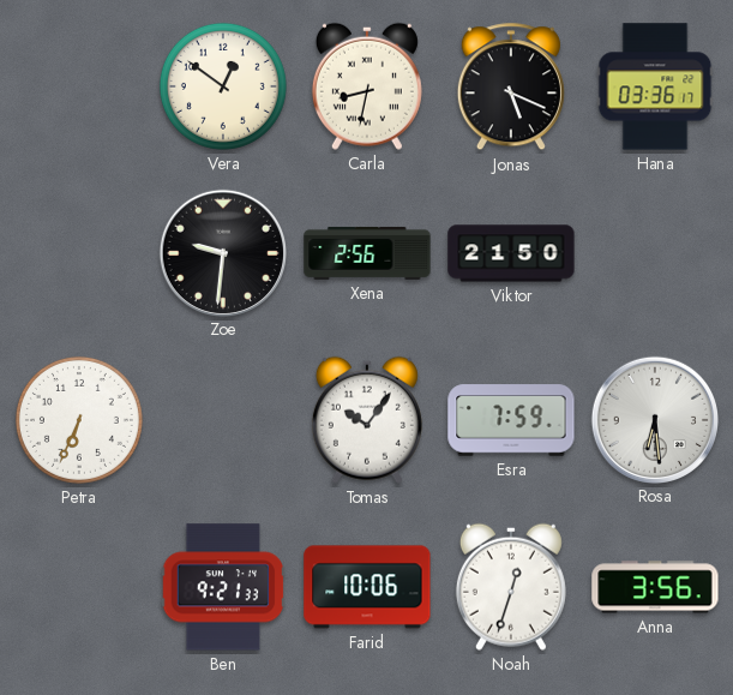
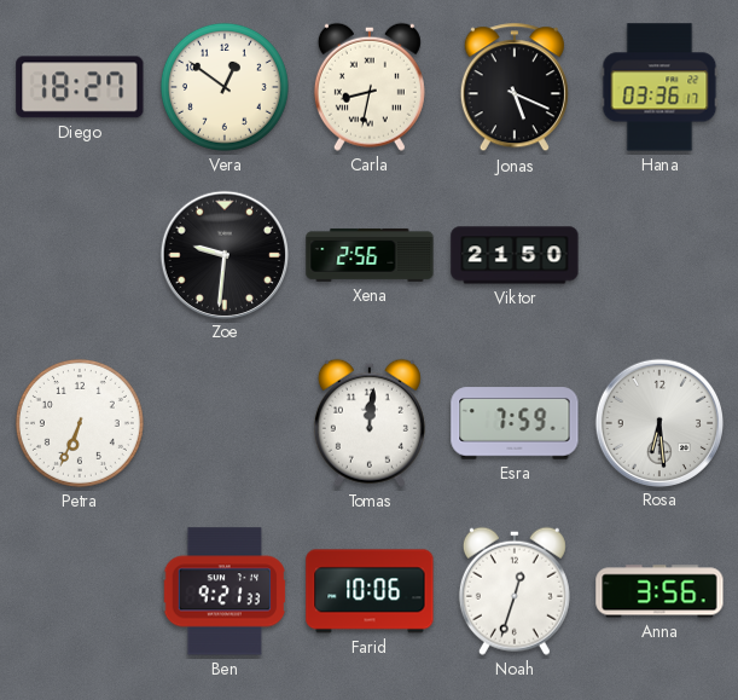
Diego: none -> 18:27 (80, 87)
Tomas: 10:06 -> 12:01 (370, 423)
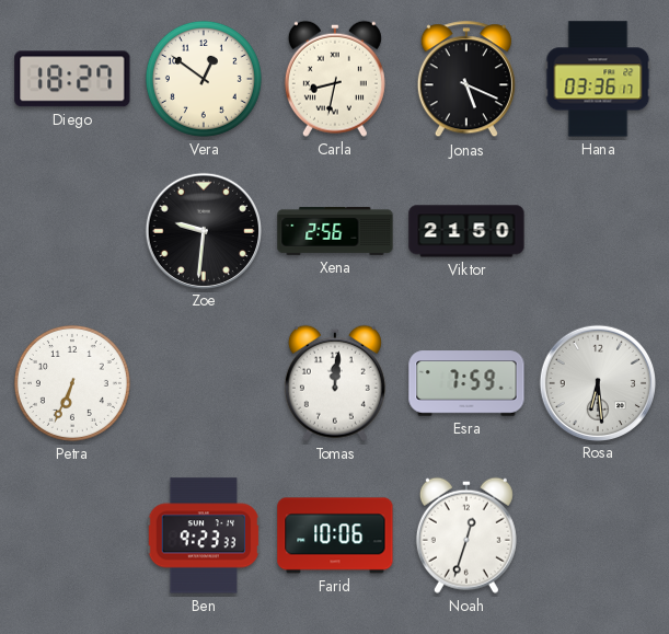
Ben: 9:21 -> 9:23 (203, 535)
Anna: 3:56 -> none (659, 591)
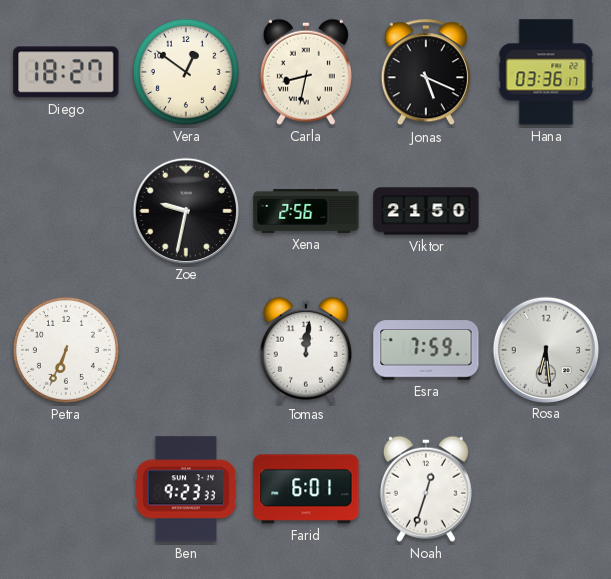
Zoe: 9:31 -> 9:32 (185, 210)
Farid: 10:06 -> 6:01 (306, 489)
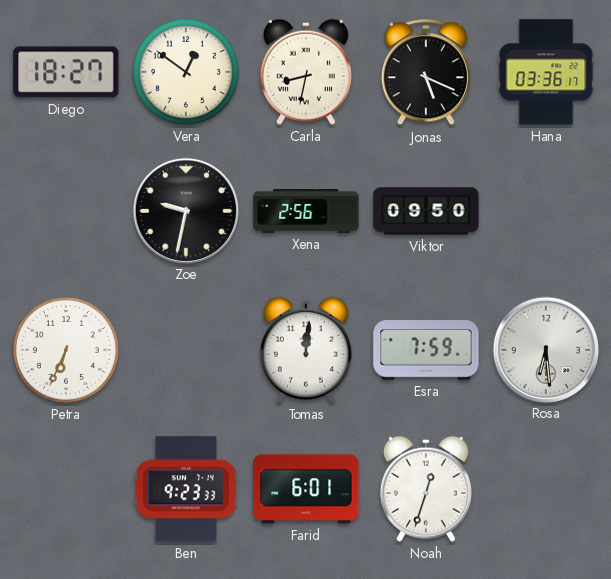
Viktor: 21:50 -> 09:50 (426, 211)
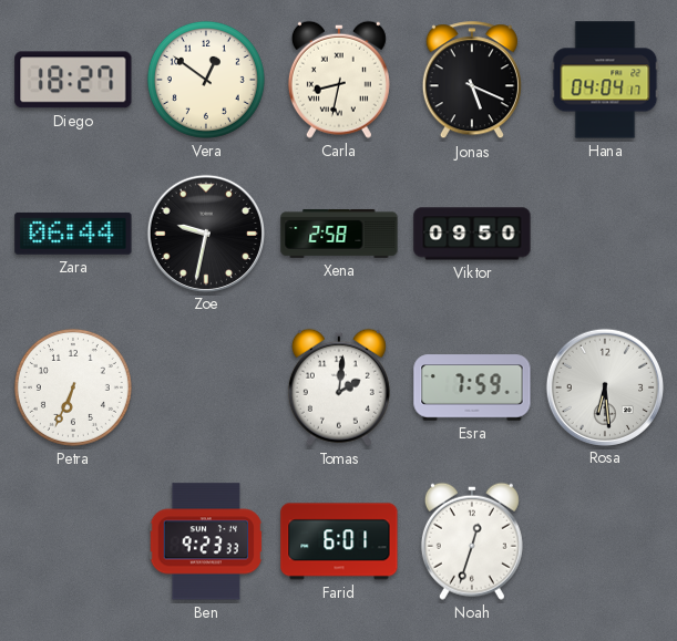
Hana: 03:36 -> 04:04 (605, 80)
Zara: none -> 06:44 (73, 234)
Xena: 2:56 -> 2:58 (339, 234)
Tomas: 12:01 -> 2:01 (339, 387)
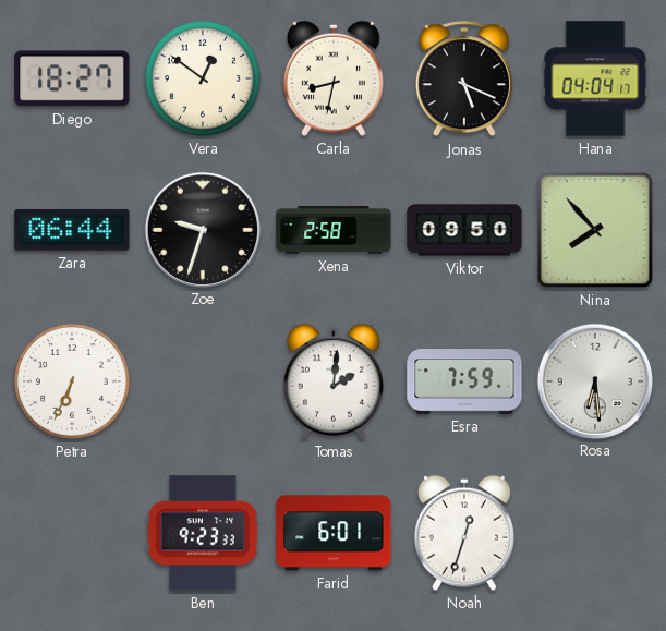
Zoe: 9:32 -> 9:33 (202, 229)
Nina: none -> 7:53 (595, 230)
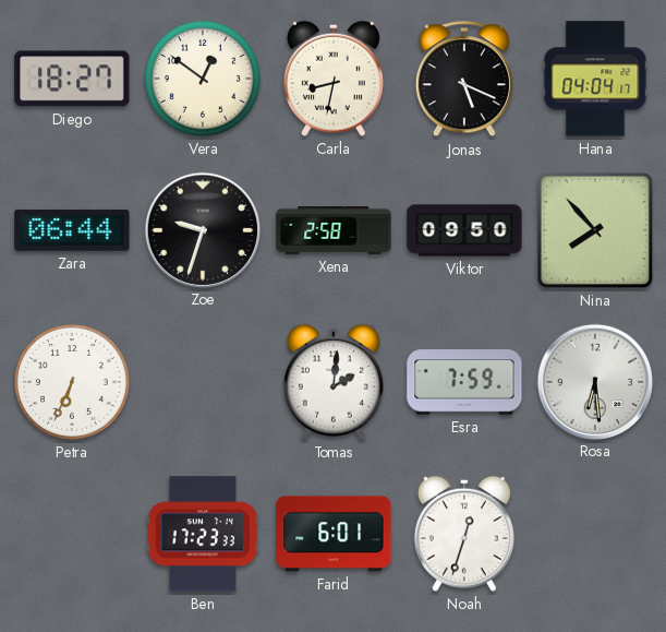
Ben: 9:23 -> 17:23 (202, 534)
